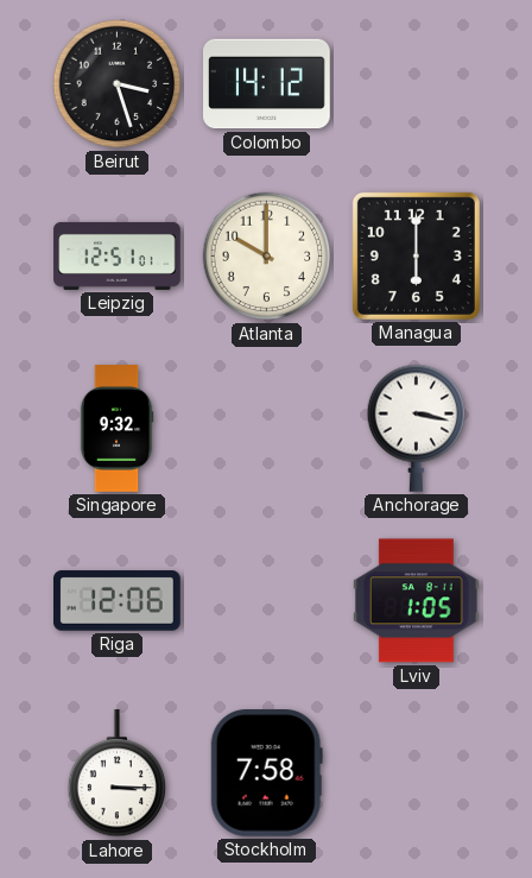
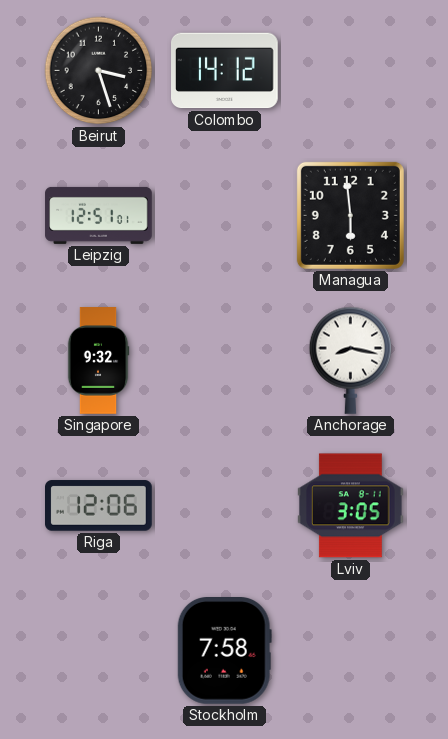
Atlanta: 10:00 -> none (267, 257)
Managua: 6:00 -> 5:59 (350, 215)
Anchorage: 3:17 -> 8:17 (351, 360)
Lviv: 1:05 -> 3:05 (350, 506)
Lahore: 3:15 -> none (118, 775)
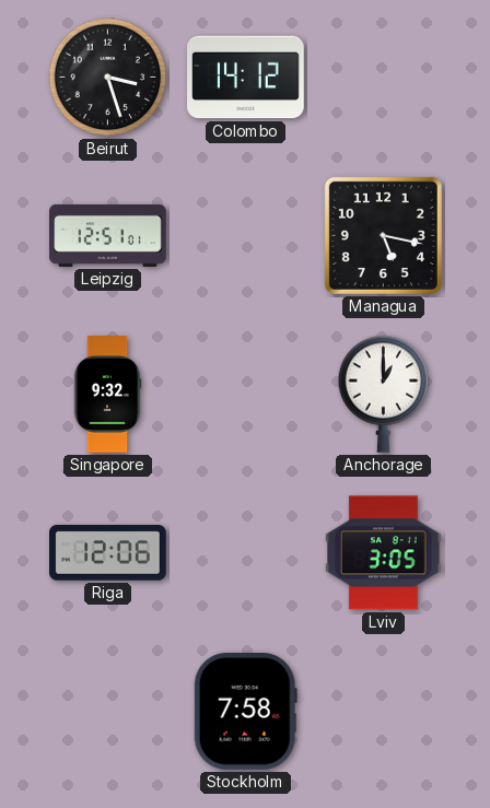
Managua: 5:59 -> 5:17 (383, 235)
Anchorage: 8:17 -> 1:00 (384, 394)
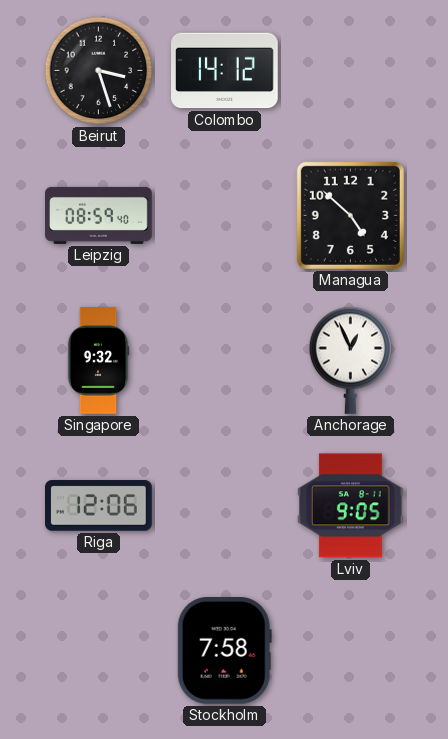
Leipzig: 12:51 -> 08:59 (99, 215)
Managua: 5:17 -> 4:52 (350, 215)
Anchorage: 1:00 -> 12:56 (351, 360)
Lviv: 3:05 -> 9:05 (350, 506)
